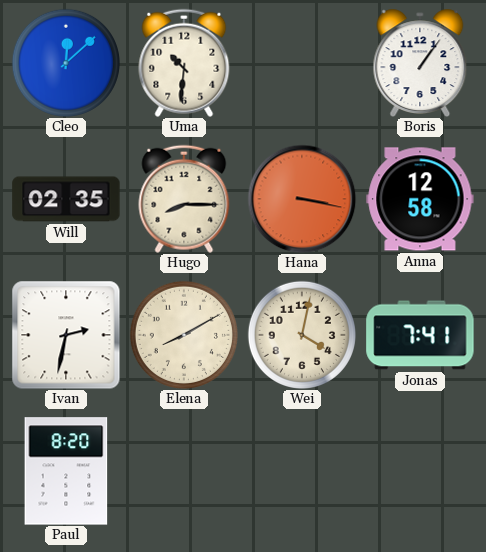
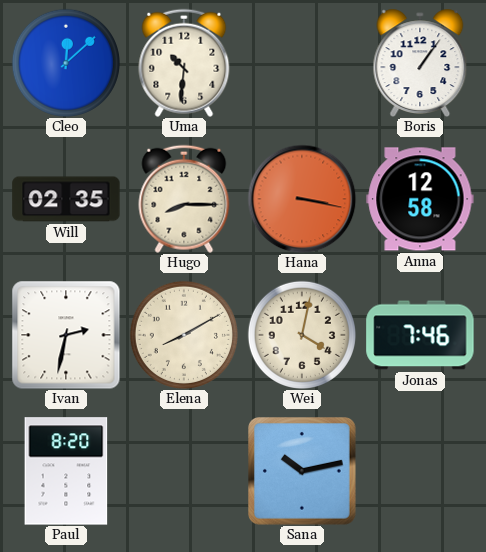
Jonas: 7:41 -> 7:46 (420, 335)
Sana: none -> 10:13 (302, 471)
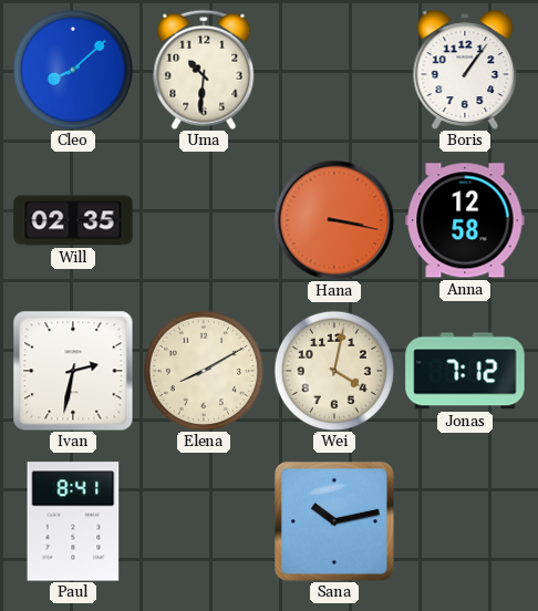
Cleo: 12:08 -> 8:08 (73, 70)
Hugo: 8:15 -> none (184, 199)
Jonas: 7:46 -> 7:12 (465, 371)
Paul: 8:20 -> 8:41 (73, 521)
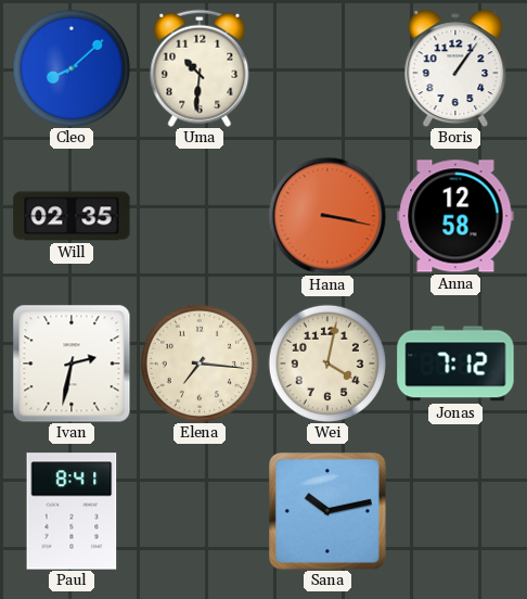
Elena: 8:10 -> 7:16 (200, 364)
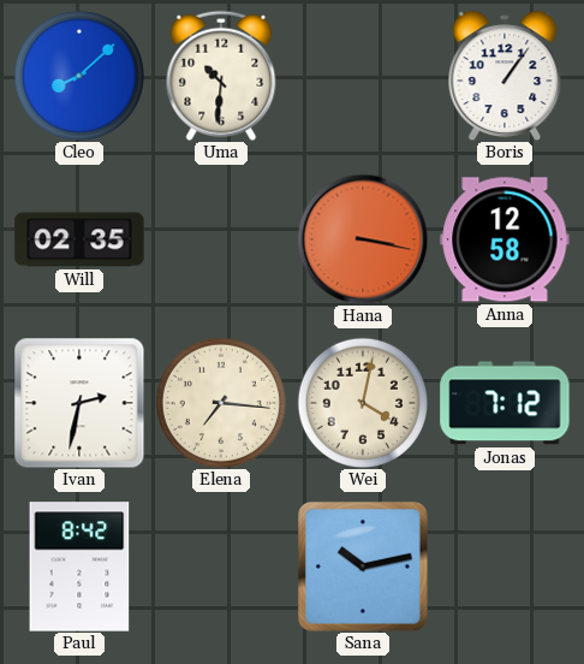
Paul: 8:41 -> 8:42 (79, 567)
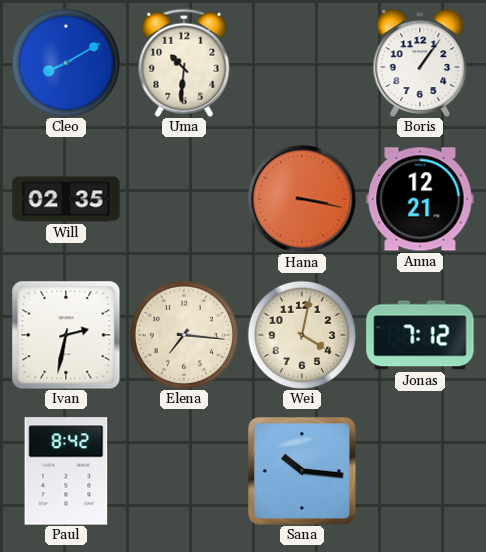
Cleo: 8:08 -> 8:10 (66, 63)
Anna: 12:58 -> 12:21 (420, 199)
Sana: 10:13 -> 10:16 (302, 471)
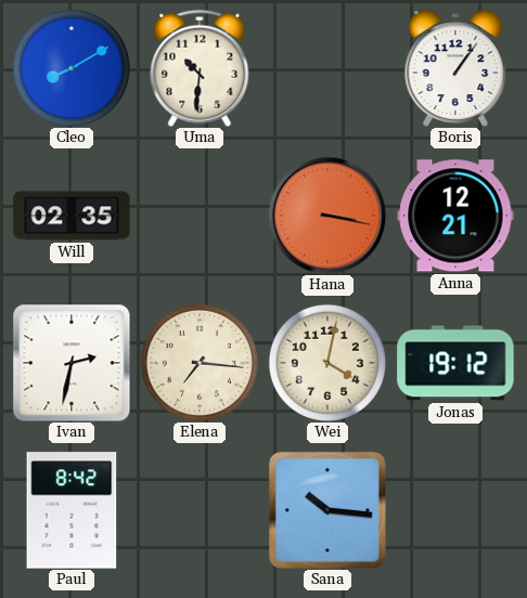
Jonas: 7:12 -> 19:12 (455, 363)
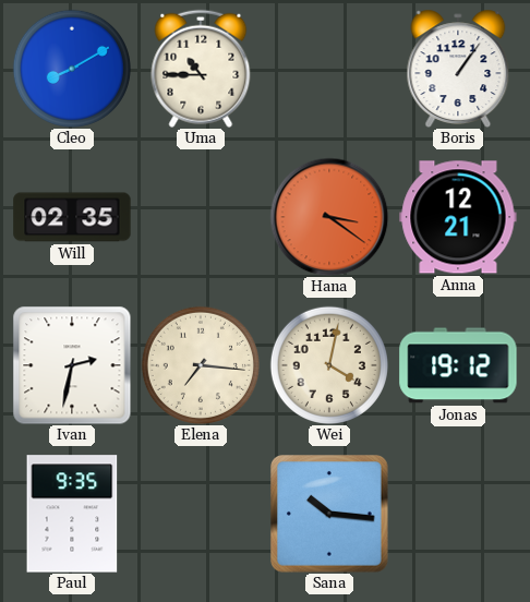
Uma: 10:31 -> 10:45 (201, 69)
Hana: 3:17 -> 3:21 (329, 217)
Paul: 8:42 -> 9:35 (72, 514)
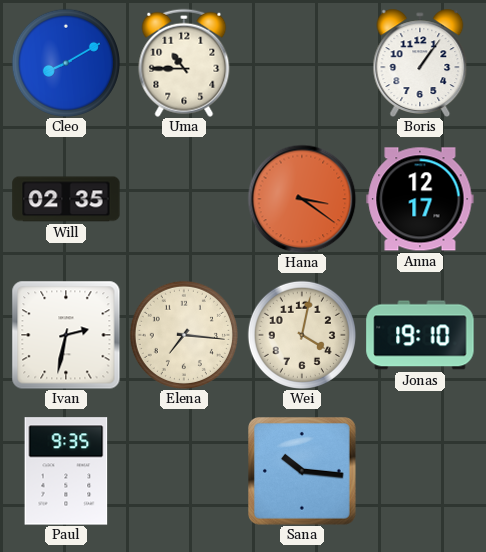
Anna: 12:21 -> 12:17 (420, 199)
Jonas: 19:12 -> 19:10 (420, 335)
